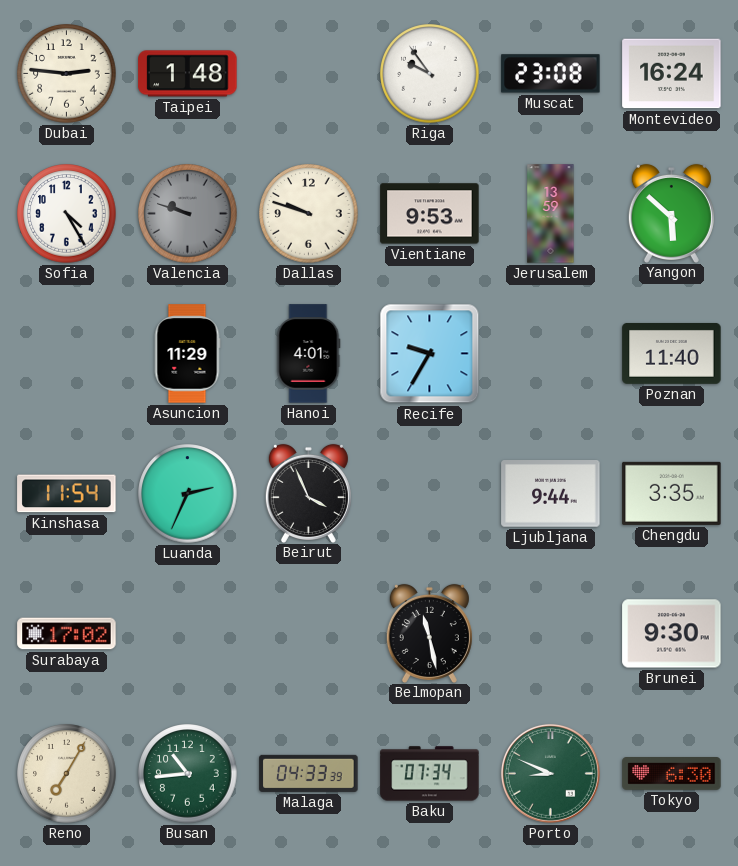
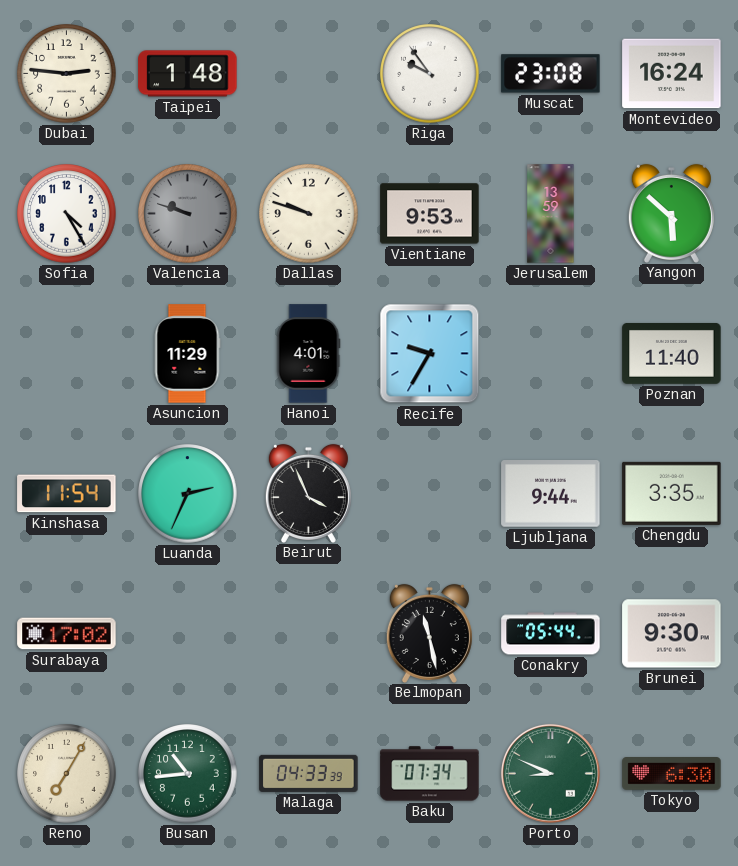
Conakry: none -> 05:44 (551, 634)
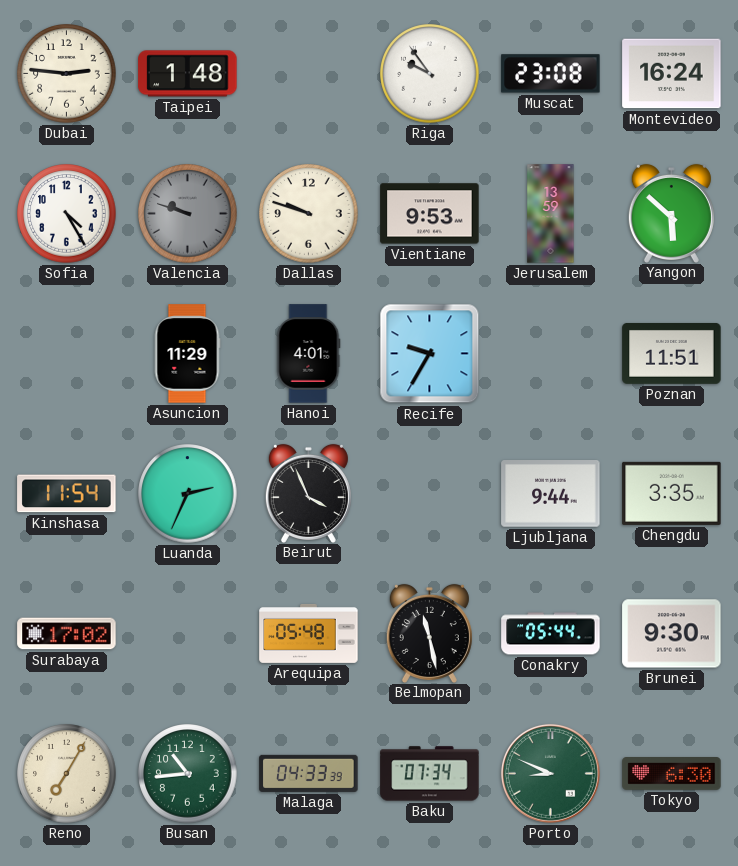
Poznan: 11:40 -> 11:51 (672, 354)
Arequipa: none -> 05:48 (309, 633)
